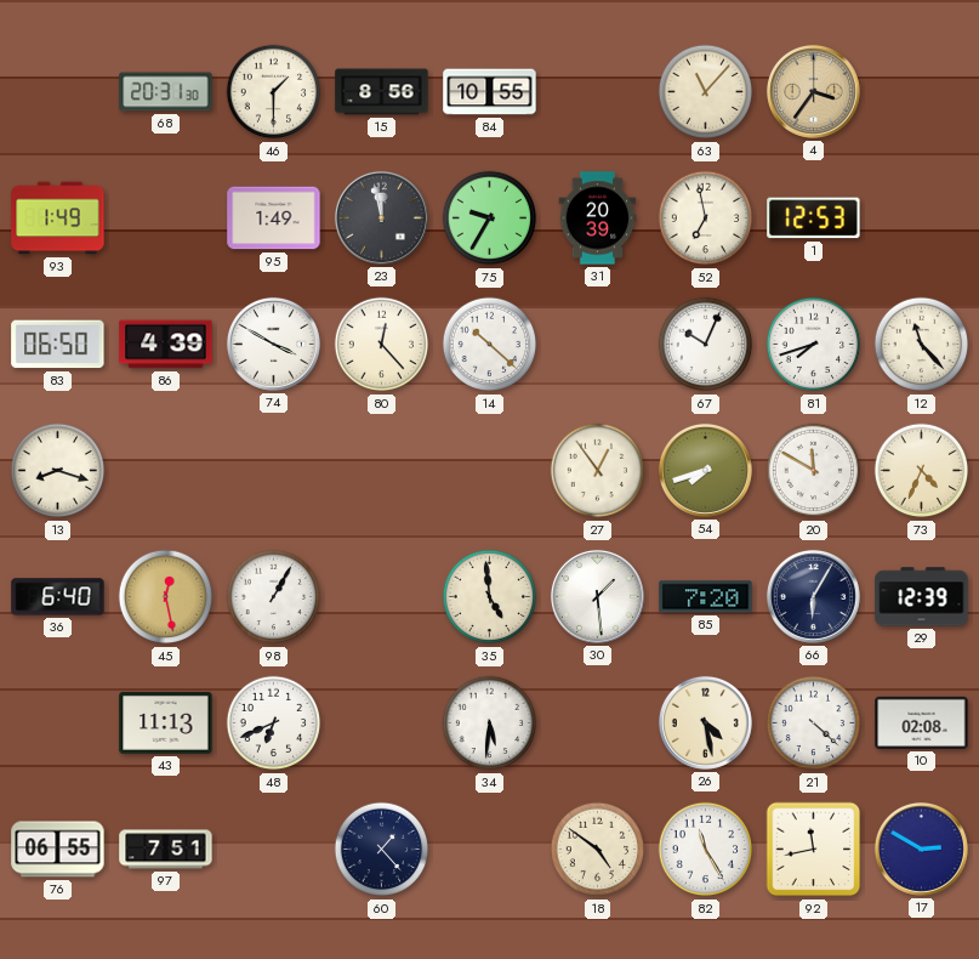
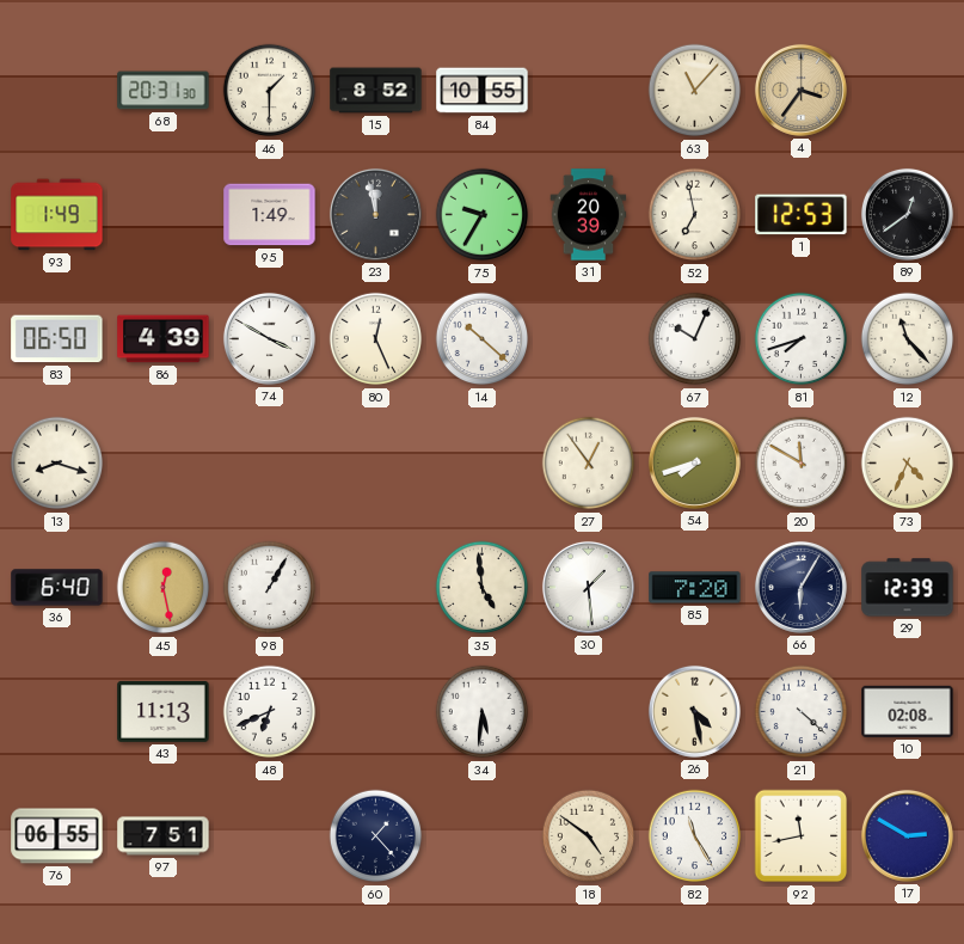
15: 8:56 -> 8:52 (376, 91)
89: none -> 12:39 (907, 214)
80: 12:23 -> 12:26 (376, 339)
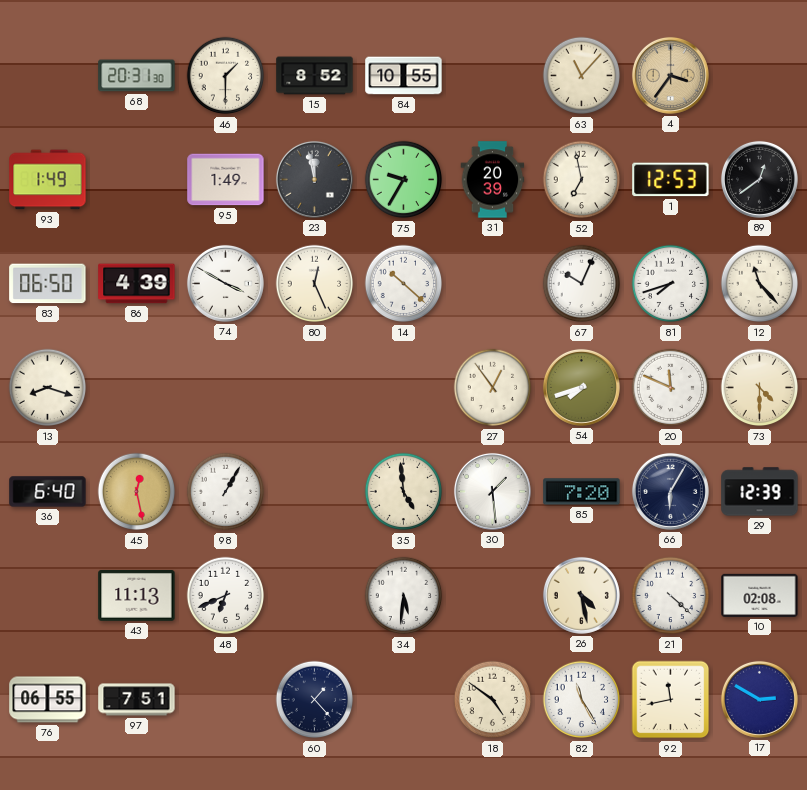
20: 11:50 -> 11:49 (671, 388)
73: 4:34 -> 4:30 (760, 388)
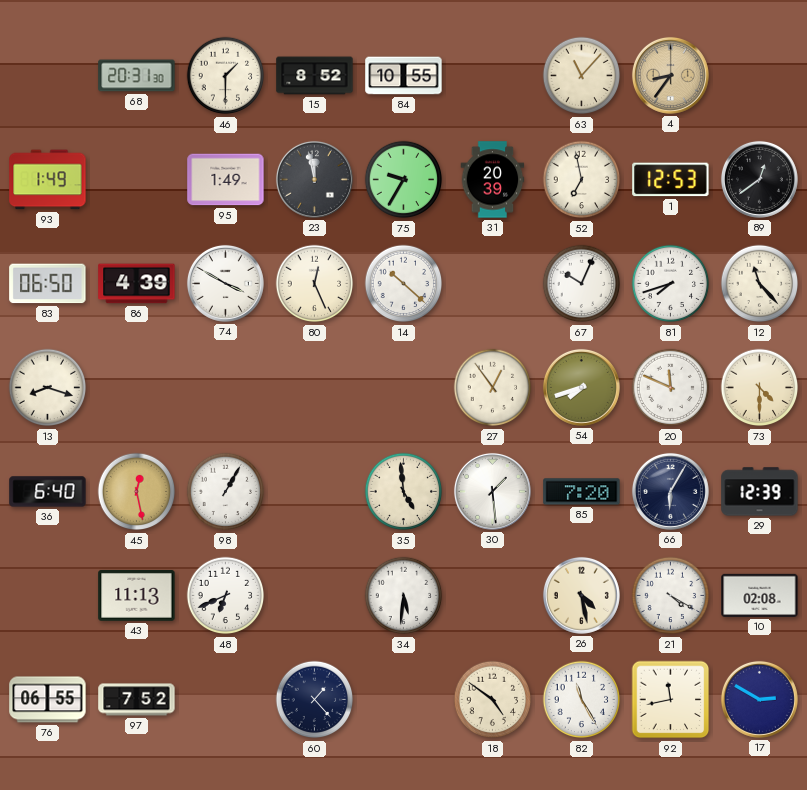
4: 3:36 -> 8:36 (670, 75)
21: 4:22 -> 4:20 (671, 596)
97: 7:51 -> 7:52 (137, 700)
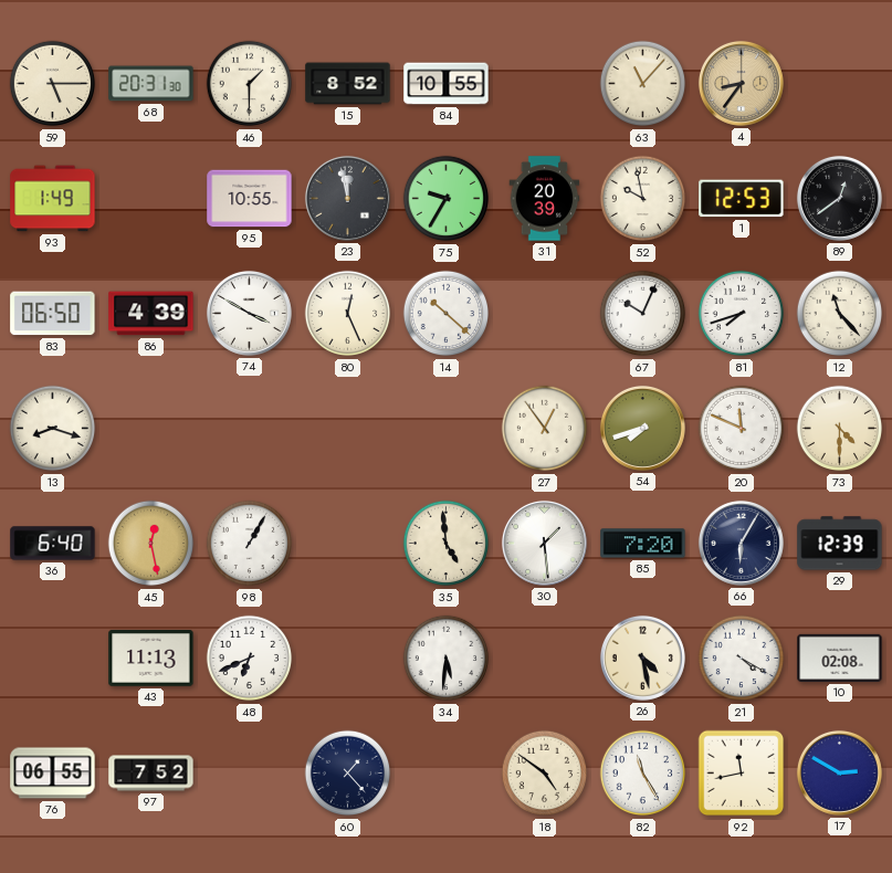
59: none -> 5:15 (53, 84)
95: 1:49 -> 10:55 (250, 199)
52: 6:58 -> 9:58 (643, 199)
